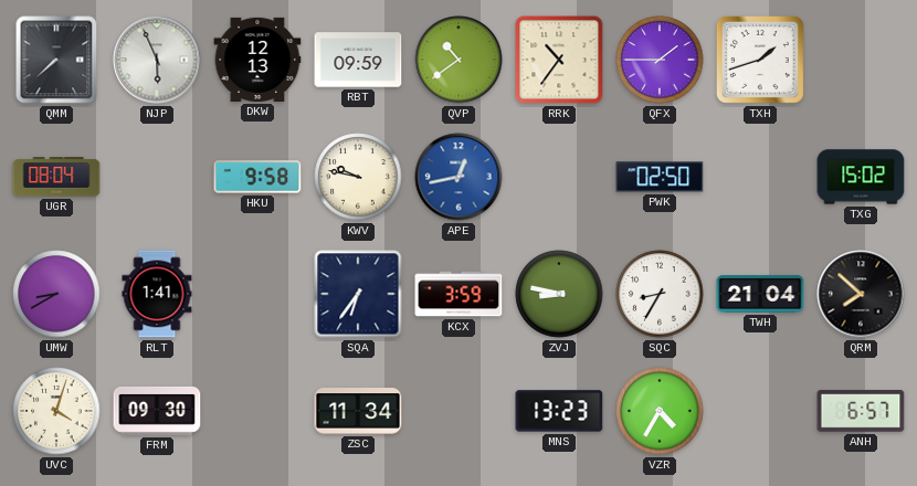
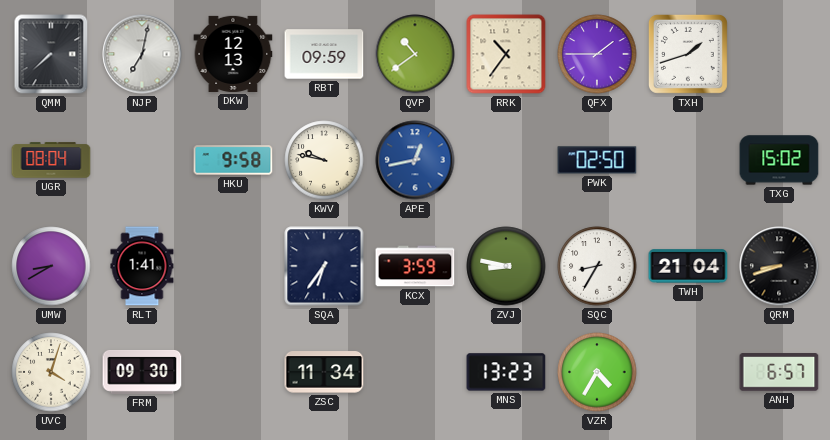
NJP: 5:56 -> 7:02 (142, 54)
QRM: 7:52 -> 8:42 (779, 266)
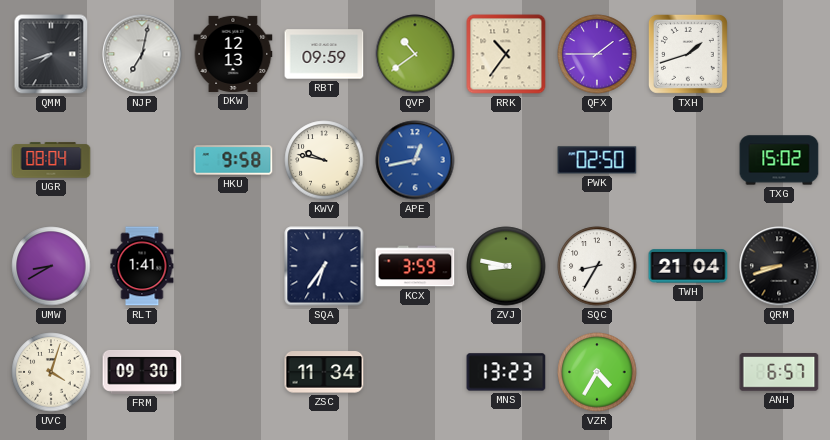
QMM: 7:38 -> 7:42 (51, 54)
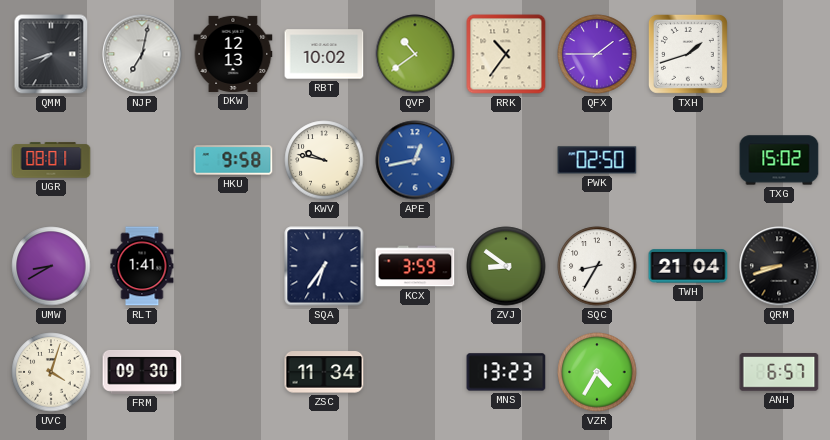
RBT: 09:59 -> 10:02 (324, 54)
UGR: 08:04 -> 08:01 (51, 160)
ZVJ: 8:47 -> 8:51 (506, 266)
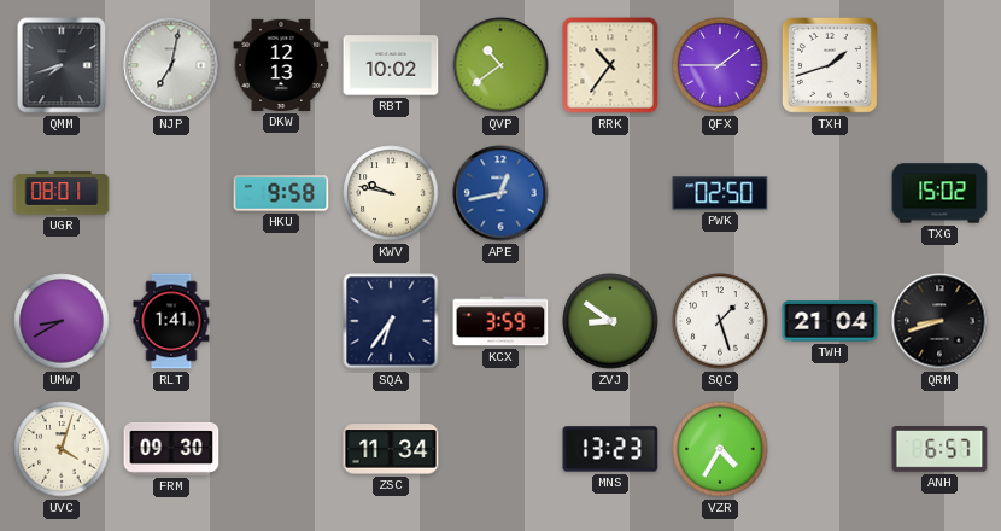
SQC: 8:35 -> 1:27 (720, 321)
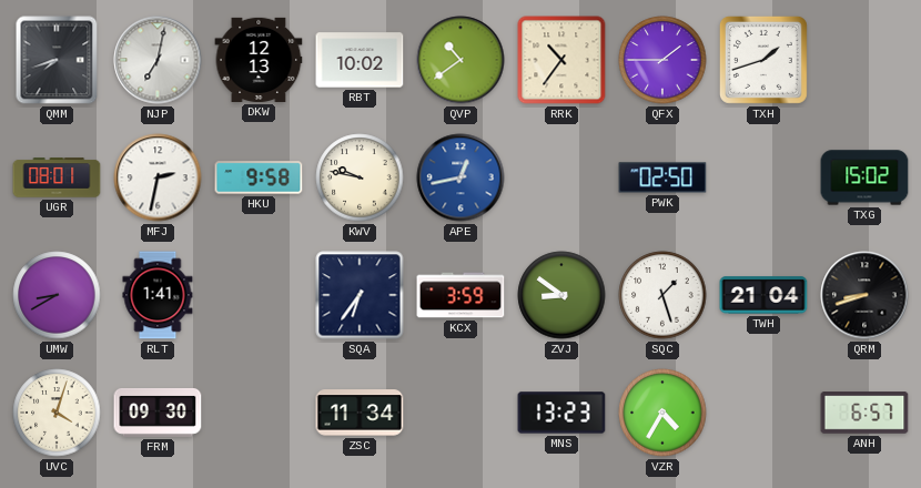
MFJ: none -> 2:32 (158, 177)
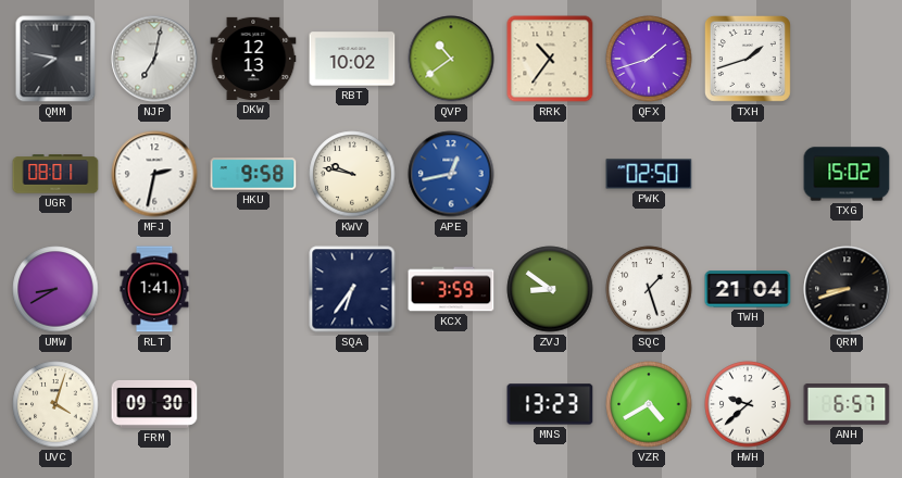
QMM: 7:42 -> 7:47 (55, 59)
QFX: 1:45 -> 1:42 (649, 59)
ZSC: 11:34 -> none (360, 413)
VZR: 4:35 -> 4:40 (649, 404)
HWH: none -> 9:38 (748, 404)
